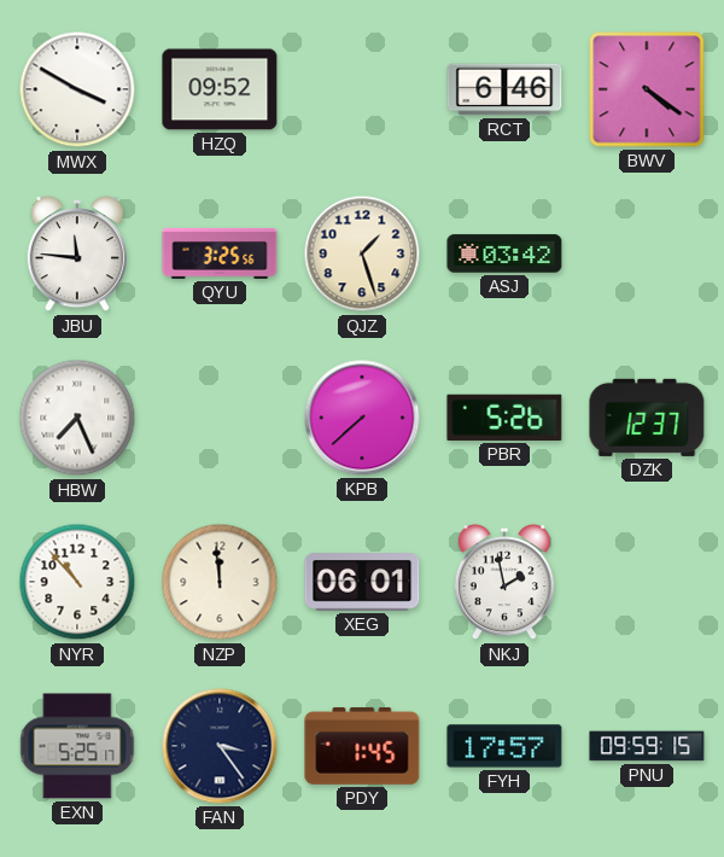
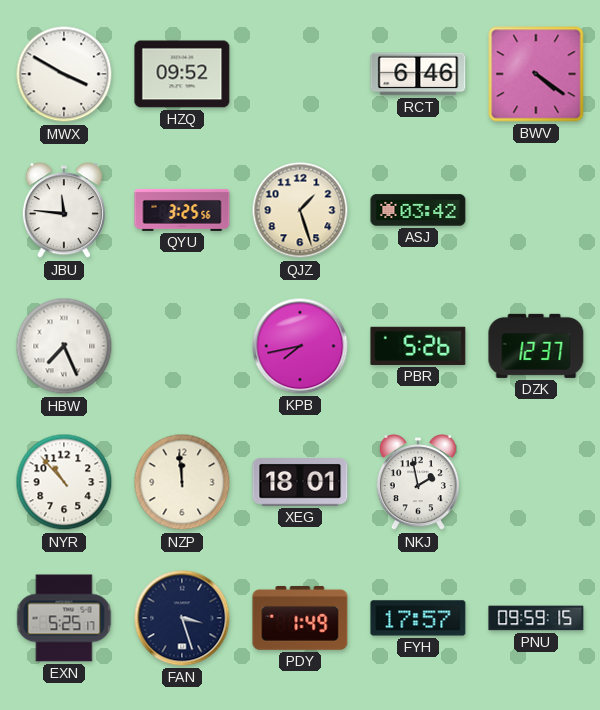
KPB: 7:38 -> 7:43 (300, 346)
XEG: 06:01 -> 18:01 (300, 483)
FAN: 3:24 -> 3:27 (182, 618)
PDY: 1:45 -> 1:49 (300, 618)
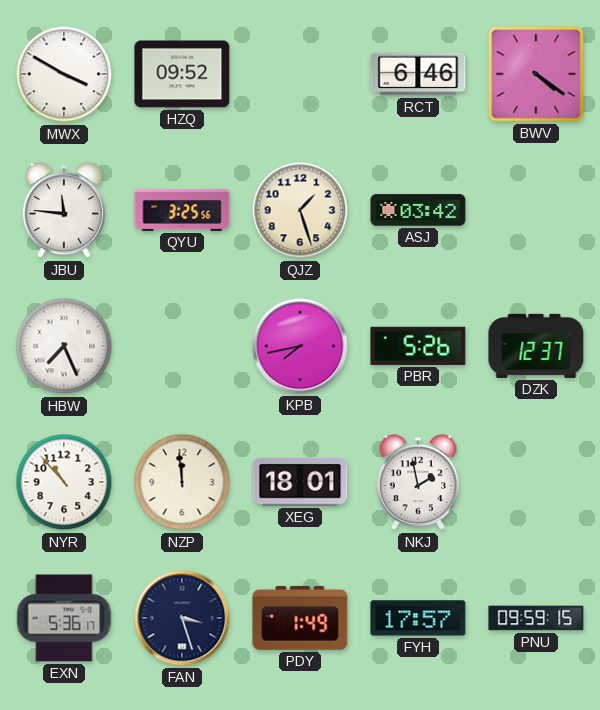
EXN: 5:25 -> 5:36 (64, 618)
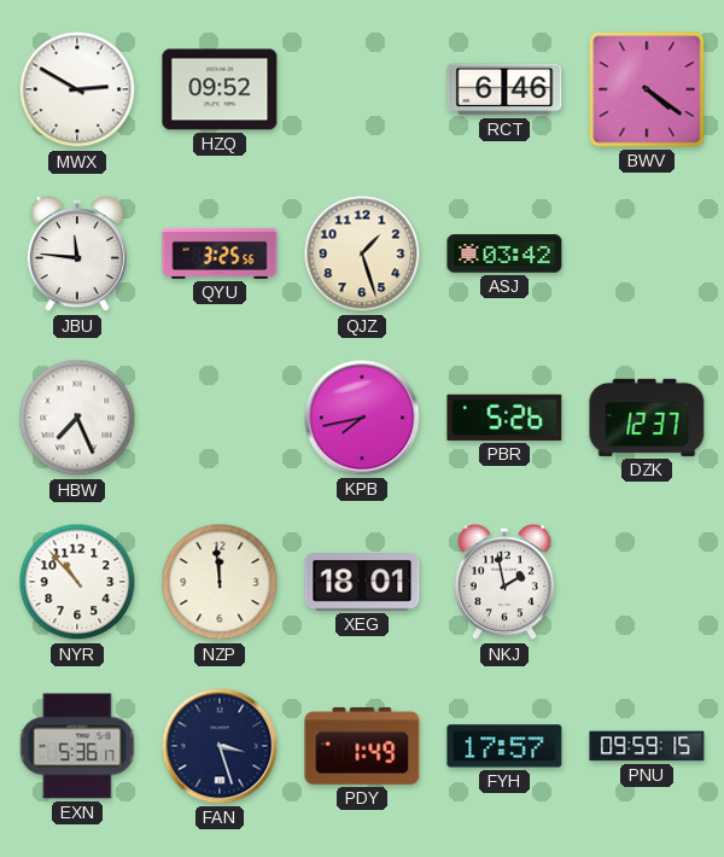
MWX: 3:50 -> 2:50 (77, 89)
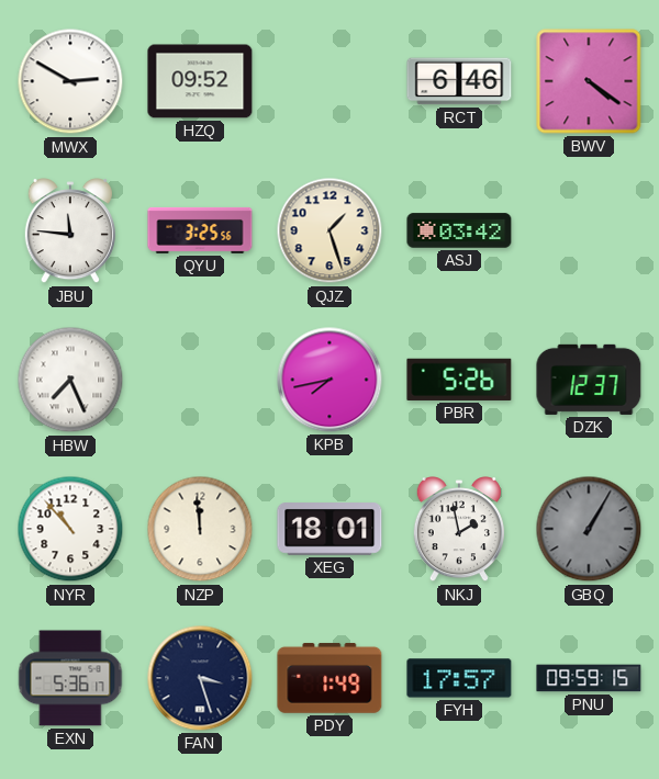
GBQ: none -> 1:05 (589, 529)
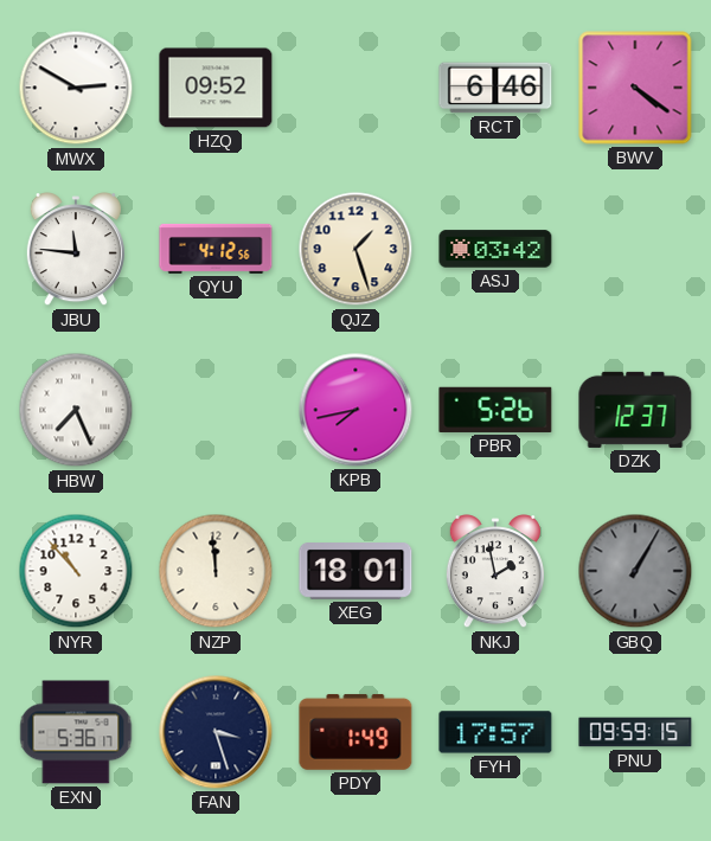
QYU: 3:25 -> 4:12 (216, 249)
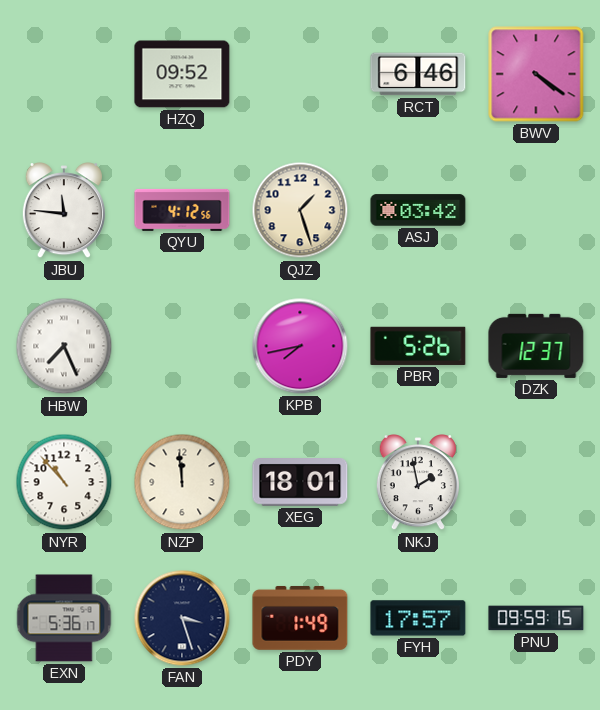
MWX: 2:50 -> none (76, 88)
GBQ: 1:05 -> none (635, 571)
